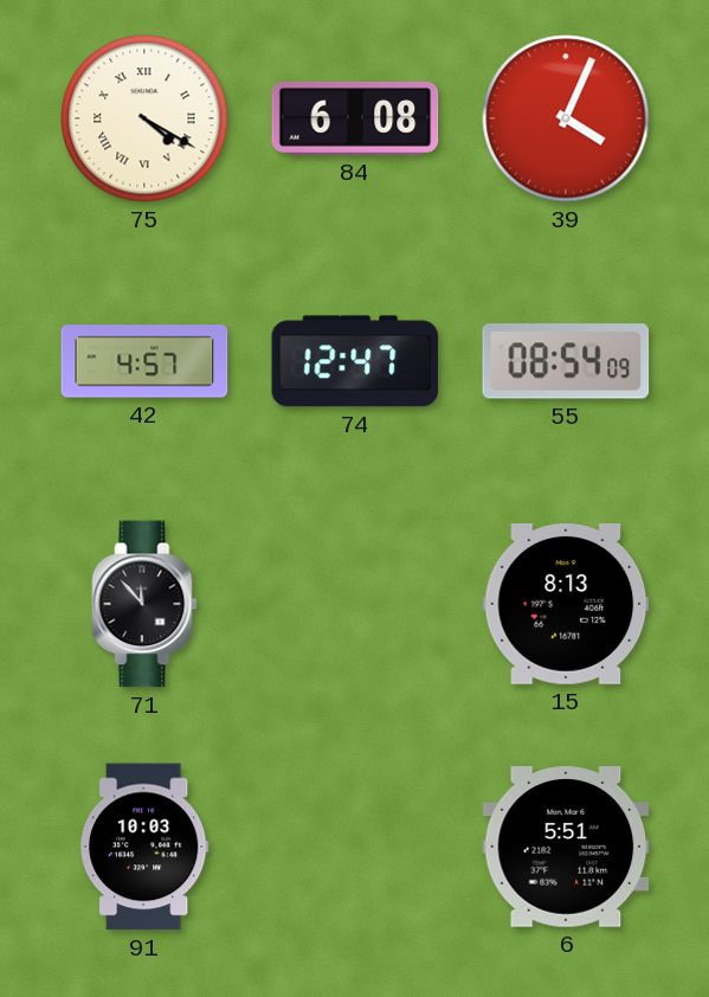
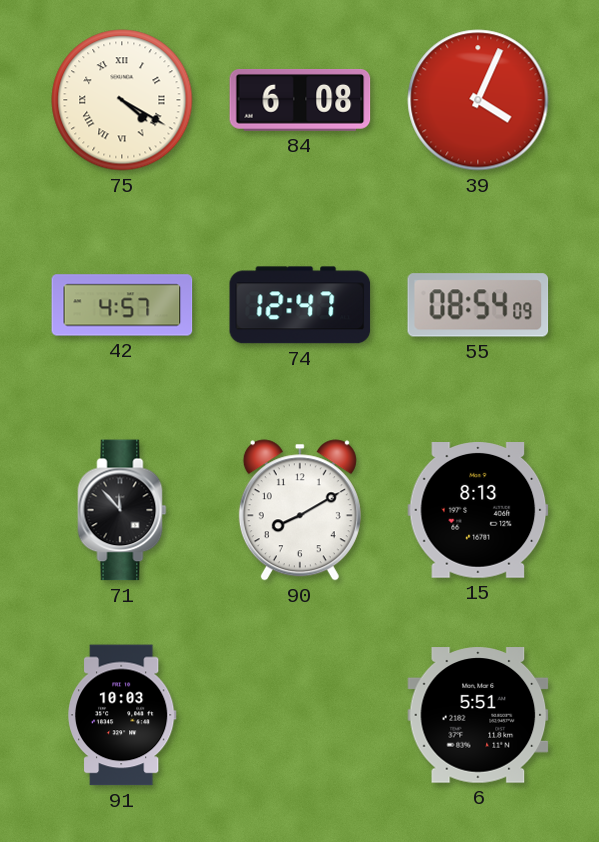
90: none -> 8:10 (300, 510)
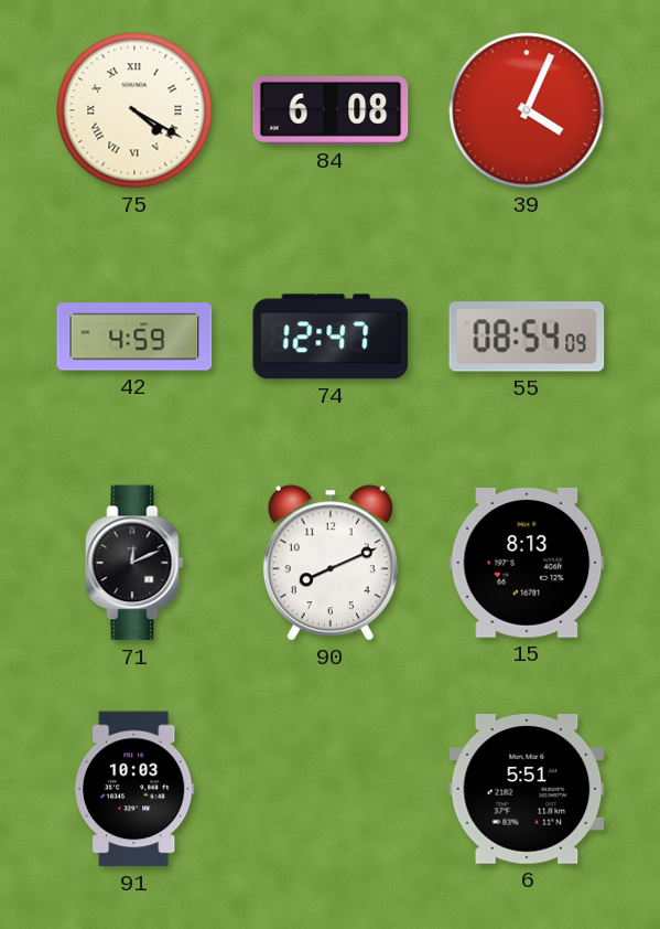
42: 4:57 -> 4:59 (134, 337)
71: 11:53 -> 12:11 (134, 563)
90: 8:10 -> 8:11 (331, 563)
